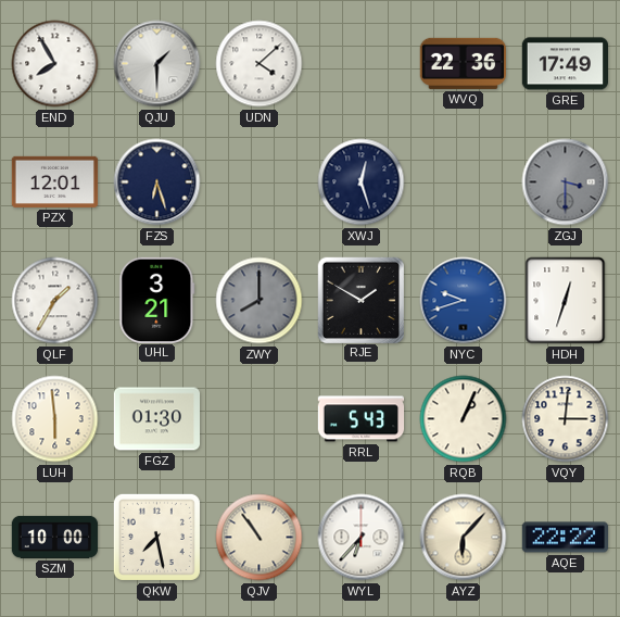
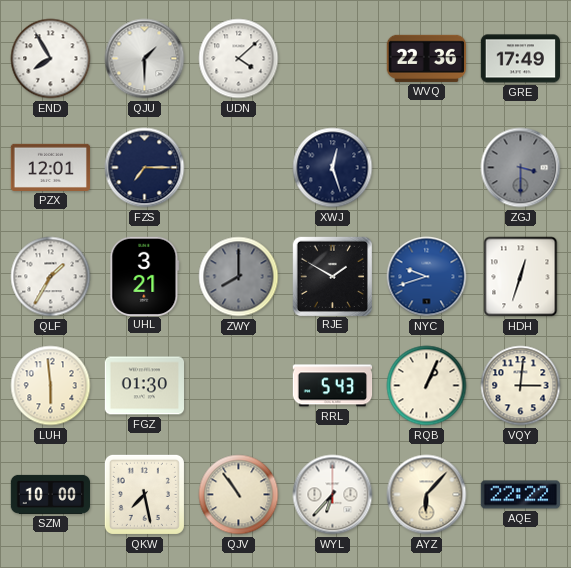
FZS: 6:27 -> 7:15 (145, 168)
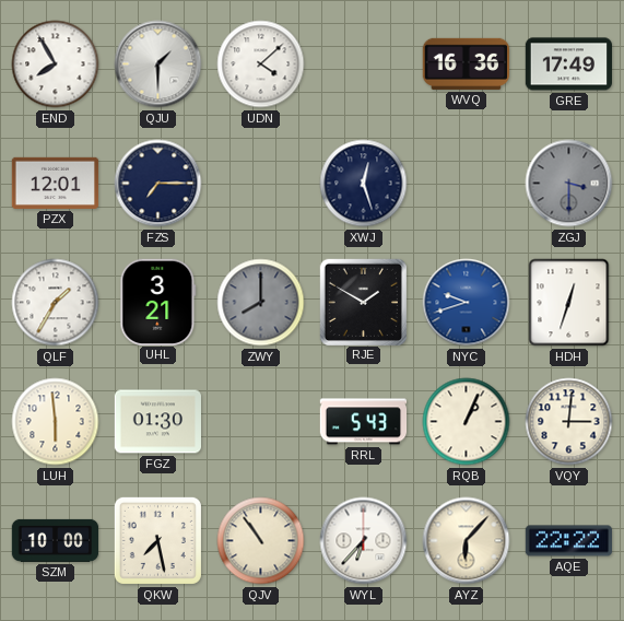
WVQ: 22:36 -> 16:36 (466, 63)
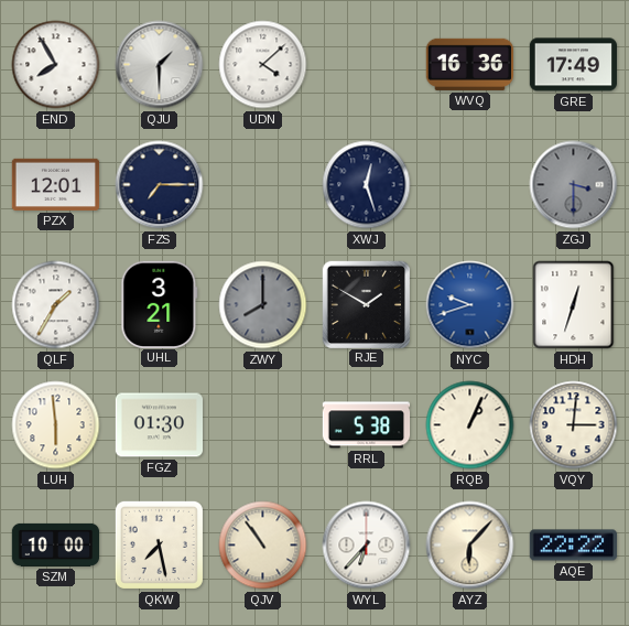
RRL: 5:43 -> 5:38 (367, 425)
